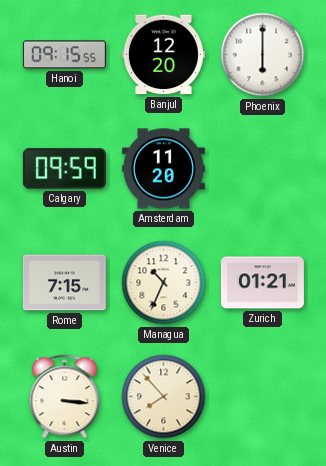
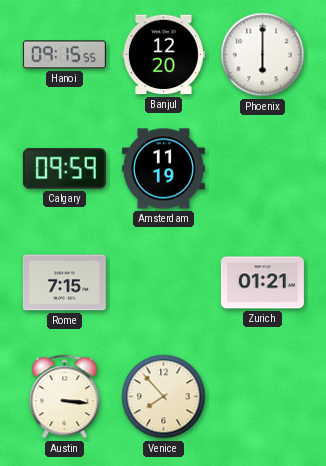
Amsterdam: 11:20 -> 11:19 (163, 169)
Managua: 10:34 -> none (164, 283)
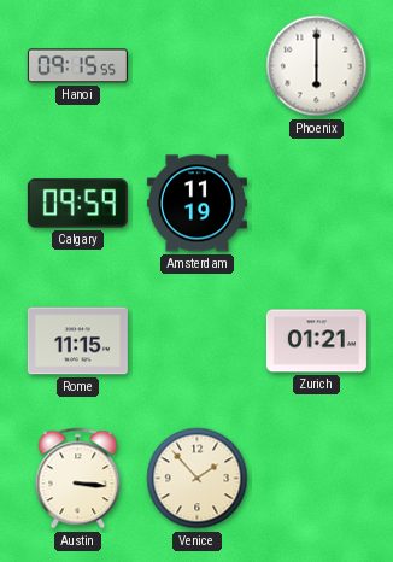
Banjul: 12:20 -> none (163, 55)
Rome: 7:15 -> 11:15 (77, 341)
Venice: 7:53 -> 1:53 (198, 479)
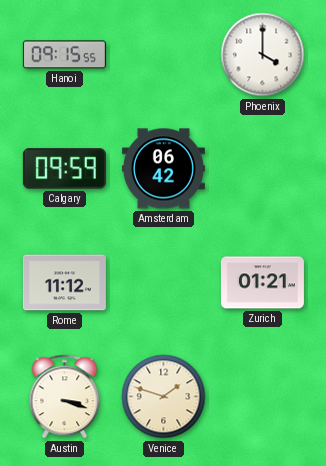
Phoenix: 6:00 -> 4:00 (263, 55)
Amsterdam: 11:19 -> 06:42 (163, 169)
Rome: 11:15 -> 11:12 (64, 283)
Austin: 3:16 -> 3:18 (65, 397)
Venice: 1:53 -> 1:48 (164, 397)
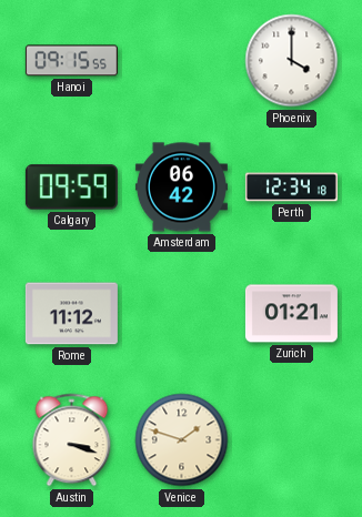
Perth: none -> 12:34 (291, 187)
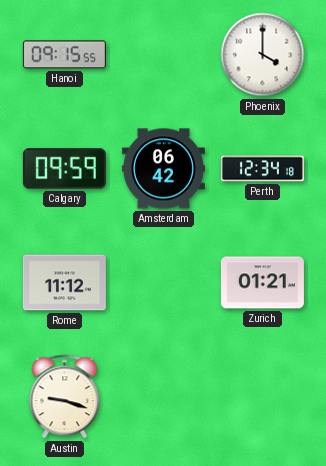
Austin: 3:18 -> 9:18 (65, 397)
Venice: 1:48 -> none (182, 440)
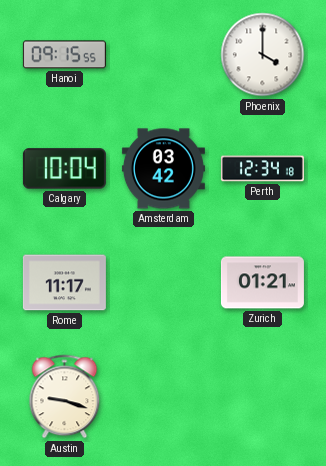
Calgary: 09:59 -> 10:04 (64, 169)
Amsterdam: 06:42 -> 03:42 (163, 169)
Rome: 11:12 -> 11:17 (64, 283)
